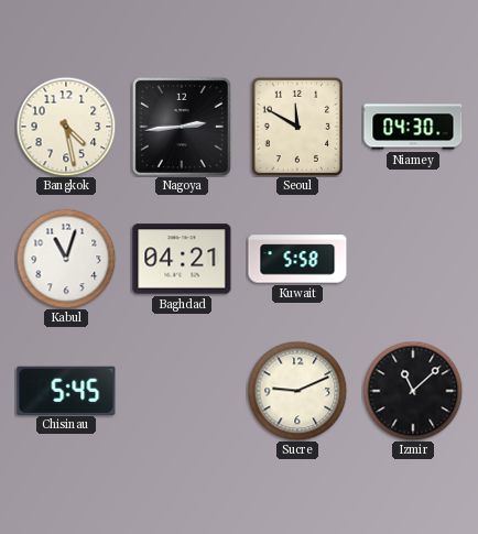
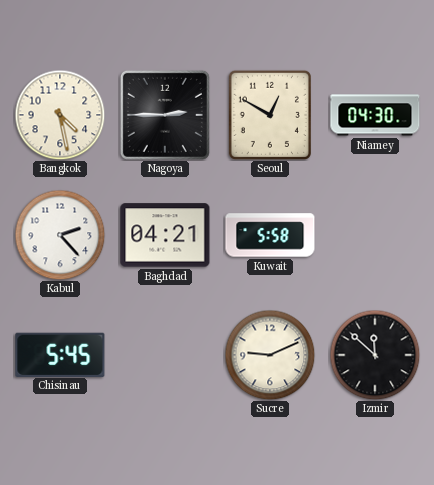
Nagoya: 2:44 -> 2:45 (165, 115)
Seoul: 11:50 -> 12:50 (270, 115)
Kabul: 11:03 -> 2:23 (60, 235)
Izmir: 11:08 -> 11:52 (375, 355)
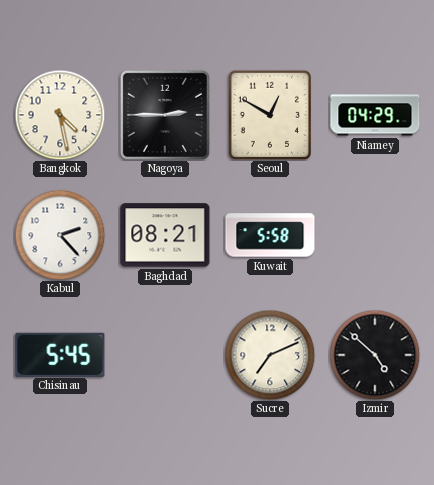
Niamey: 04:30 -> 04:29 (375, 115)
Baghdad: 04:21 -> 08:21 (165, 235)
Sucre: 9:11 -> 7:11 (270, 355)
Izmir: 11:52 -> 4:52 (375, 355)
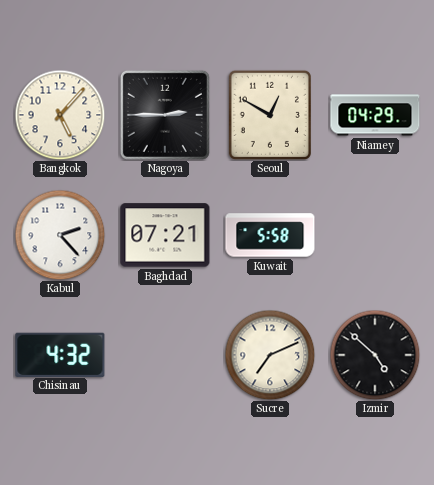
Bangkok: 4:28 -> 5:07 (60, 115)
Baghdad: 08:21 -> 07:21 (165, 235)
Chisinau: 5:45 -> 4:32 (60, 354)
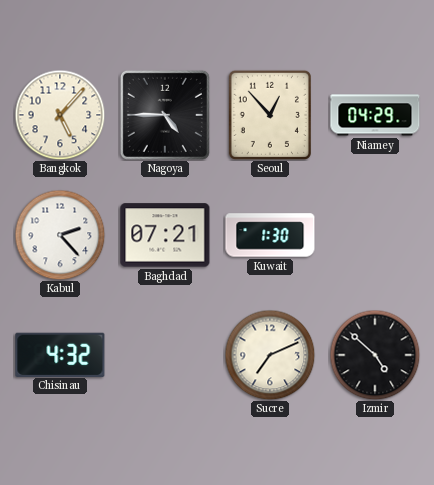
Nagoya: 2:45 -> 4:45 (165, 115)
Seoul: 12:50 -> 12:53 (270, 115)
Kuwait: 5:58 -> 1:30 (270, 235)
